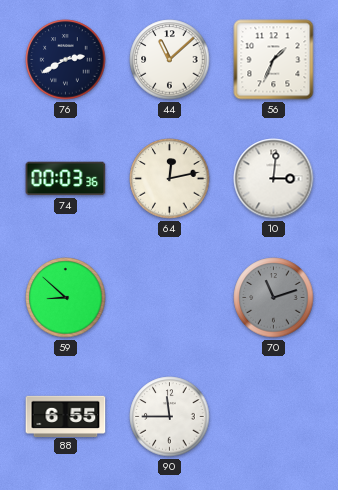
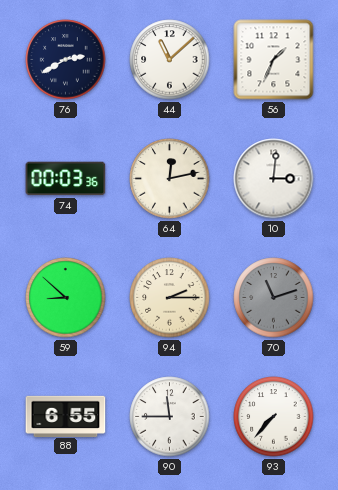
94: none -> 2:15 (170, 298)
93: none -> 7:37 (274, 417)
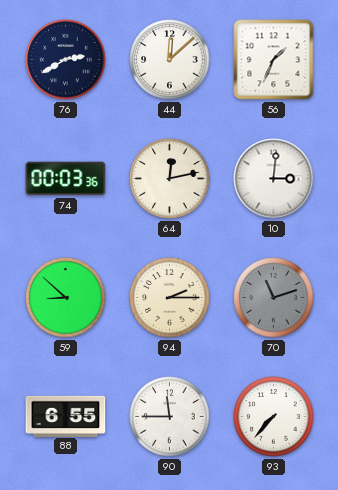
44: 11:08 -> 12:08 (170, 60)
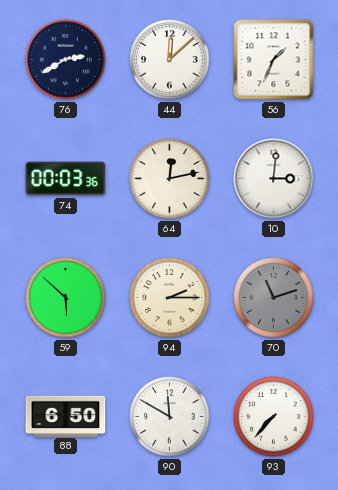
59: 8:52 -> 5:52 (66, 298)
88: 6:55 -> 6:50 (66, 416)
90: 11:45 -> 11:50 (170, 417)
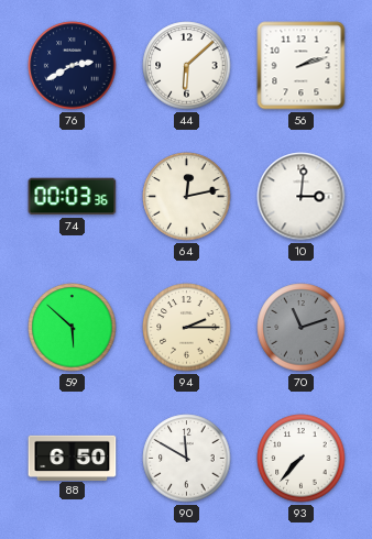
44: 12:08 -> 6:08 (187, 66)
56: 1:34 -> 2:12 (302, 66)
